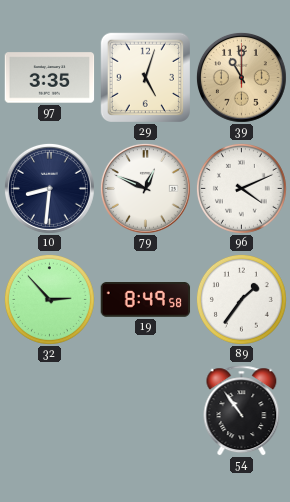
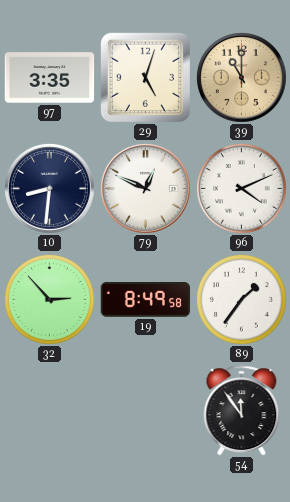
54: 10:54 -> 11:54 (242, 411)
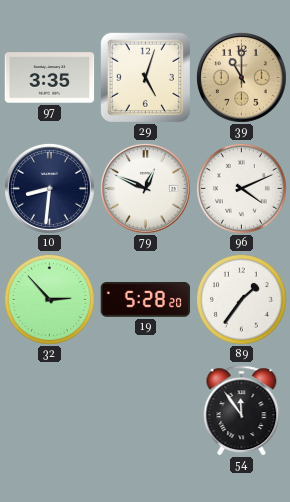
19: 8:49 -> 5:28 (146, 300)
